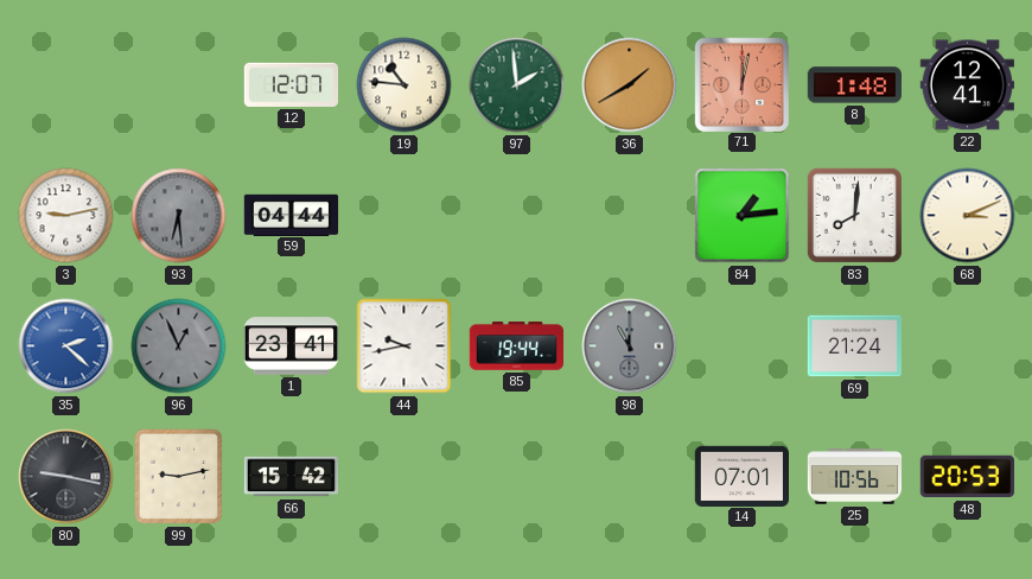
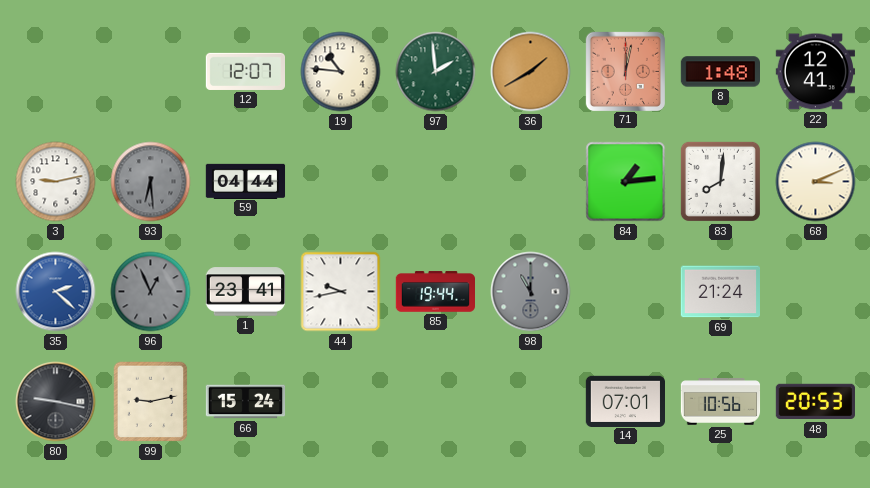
66: 15:42 -> 15:24 (246, 402)
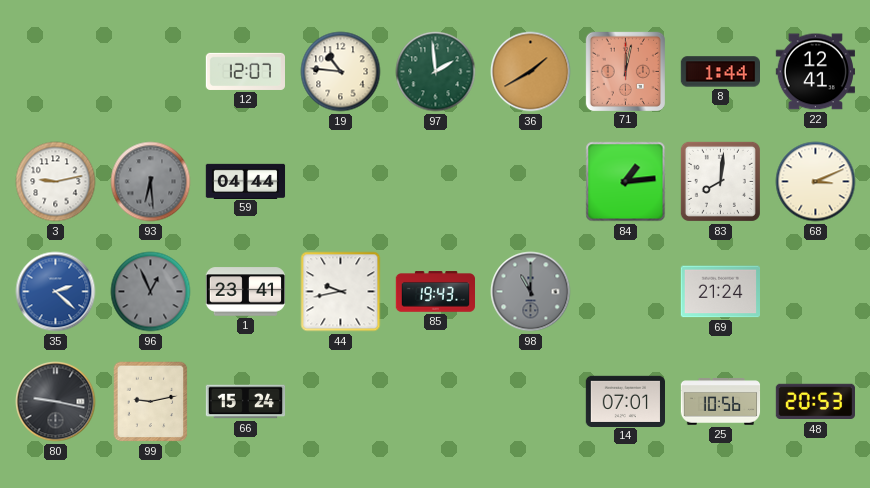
8: 1:48 -> 1:44 (720, 72)
85: 19:44 -> 19:43 (436, 292)
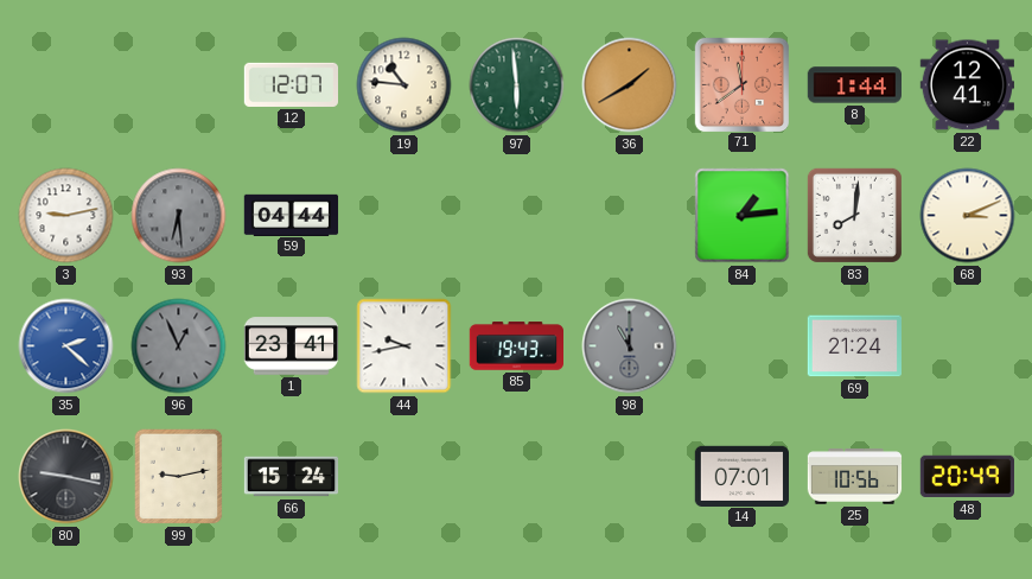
97: 1:59 -> 5:59 (517, 85)
71: 12:02 -> 11:39 (741, 84)
48: 20:53 -> 20:49 (967, 477)
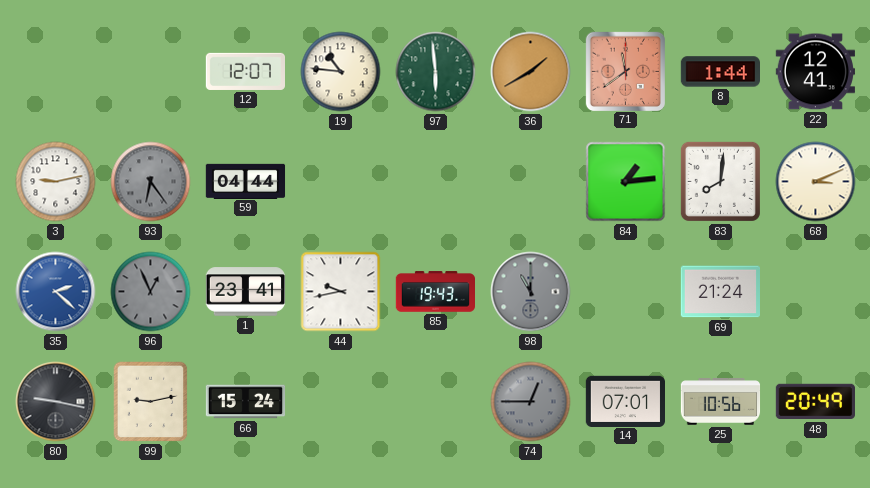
93: 6:29 -> 6:24 (151, 182)
74: none -> 12:45 (531, 402)
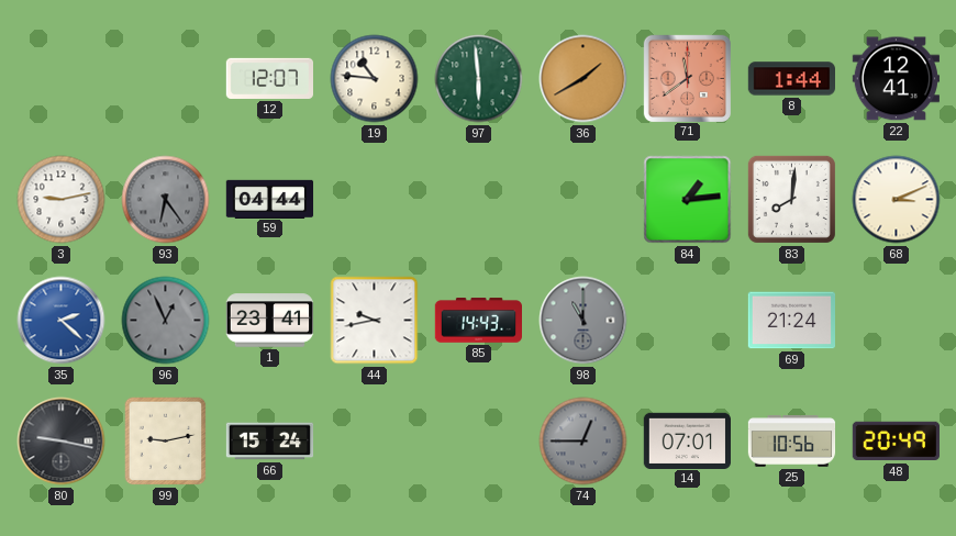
85: 19:43 -> 14:43 (479, 321)
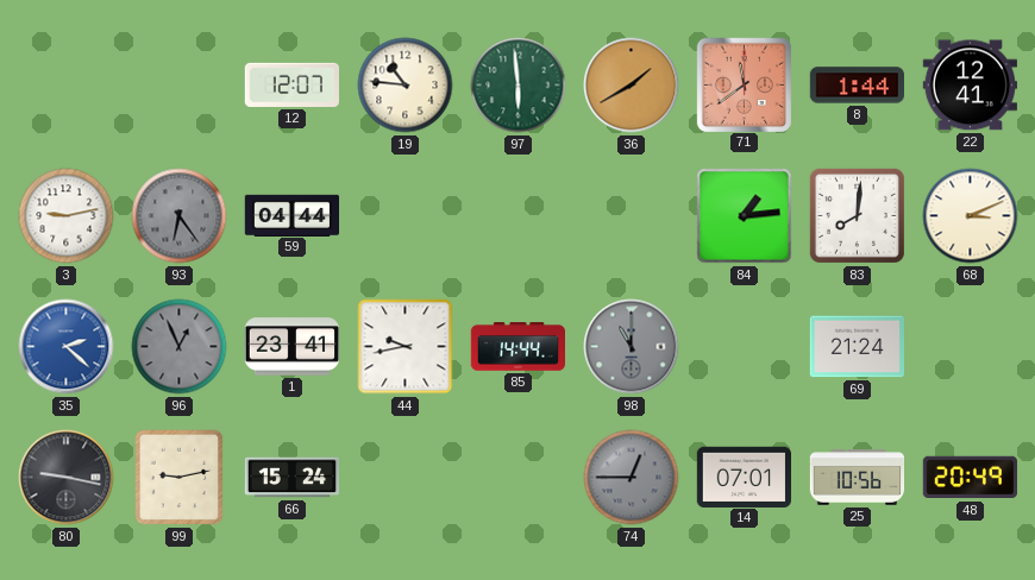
85: 14:43 -> 14:44 (519, 347)
